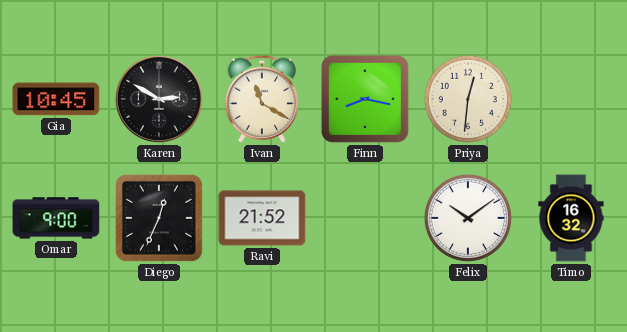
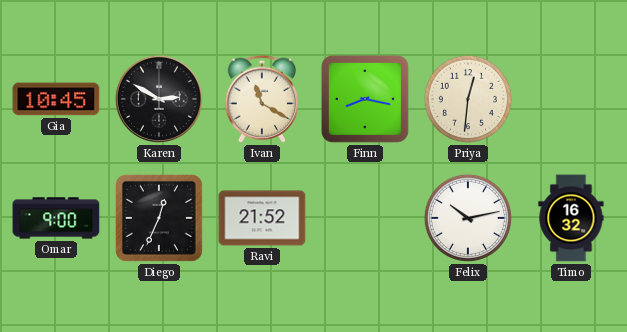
Felix: 10:09 -> 10:13 (468, 218)
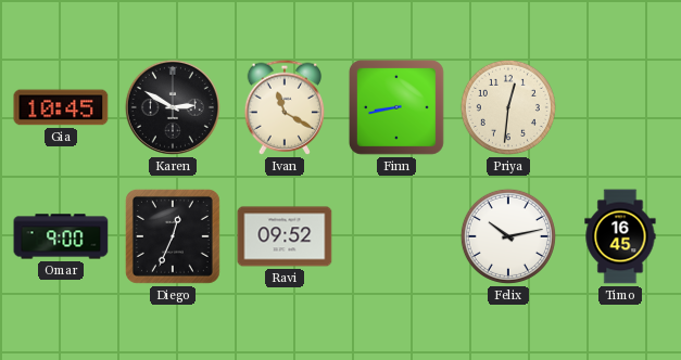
Finn: 8:17 -> 8:43 (396, 107)
Ravi: 21:52 -> 09:52 (285, 236)
Timo: 16:32 -> 16:45 (620, 236)
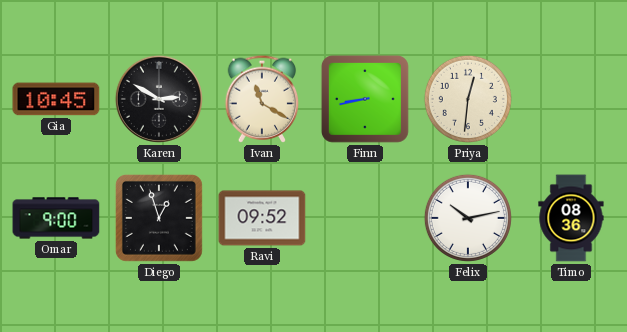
Diego: 12:34 -> 12:57 (159, 218)
Timo: 16:45 -> 08:36 (571, 218)
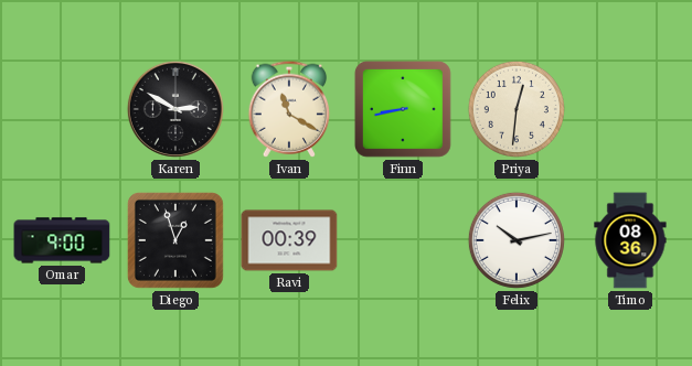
Gia: 10:45 -> none (56, 99)
Ravi: 09:52 -> 00:39 (289, 240)
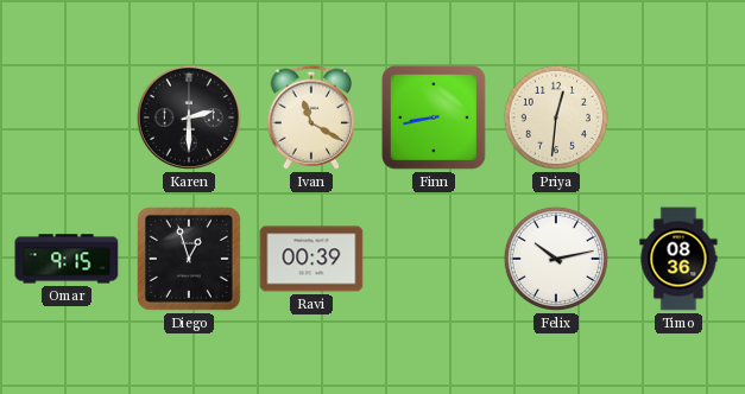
Karen: 2:50 -> 2:30 (189, 117)
Omar: 9:00 -> 9:15 (67, 259)
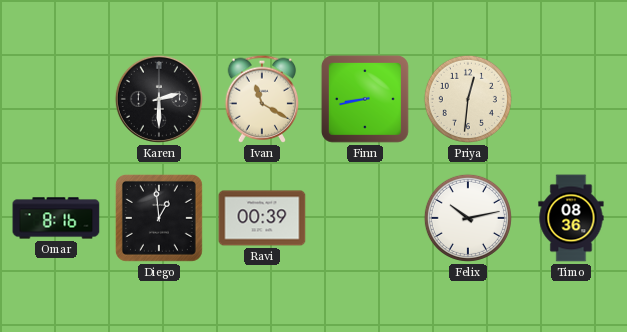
Omar: 9:15 -> 8:16 (56, 218)
Diego: 12:57 -> 12:59 (159, 218)
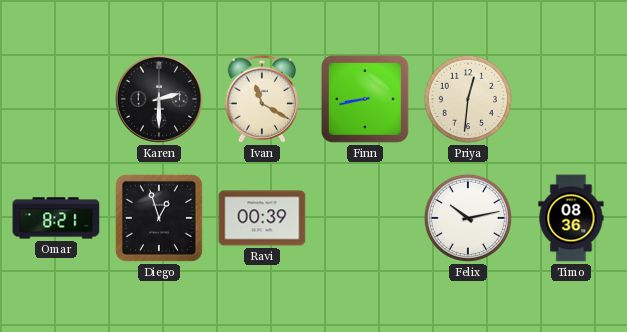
Omar: 8:16 -> 8:21 (56, 218)
Diego: 12:59 -> 12:57 (159, 218)
